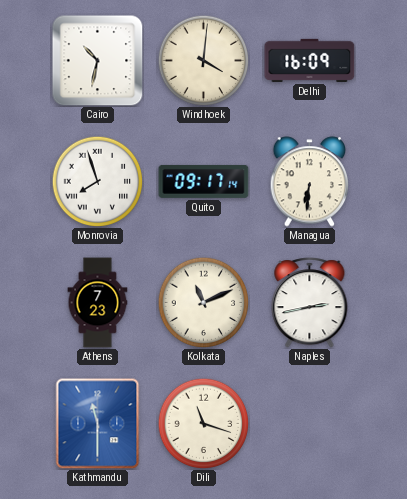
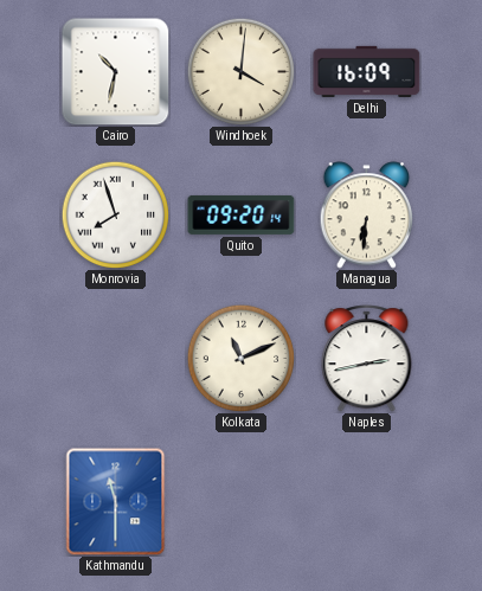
Quito: 09:17 -> 09:20 (242, 214)
Athens: 7:23 -> none (98, 303)
Dili: 11:18 -> none (203, 423)
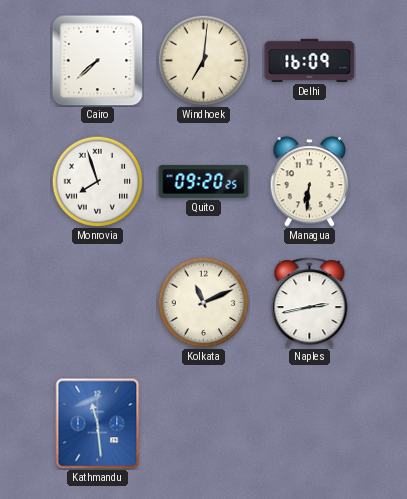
Cairo: 10:32 -> 7:38 (98, 61)
Windhoek: 4:01 -> 7:01 (203, 60)
Quito: 09:20:14 -> 09:20:25 (204, 181)
Kathmandu: 11:30 -> 11:29 (98, 424)
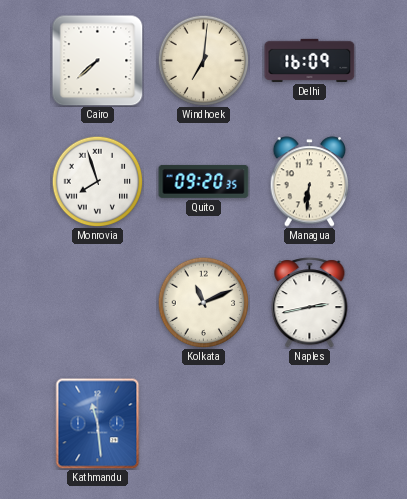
Quito: 09:20:25 -> 09:20:35 (204, 181)
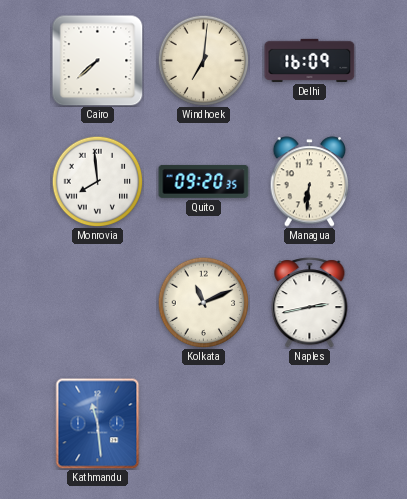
Monrovia: 7:57 -> 7:59 (97, 181)
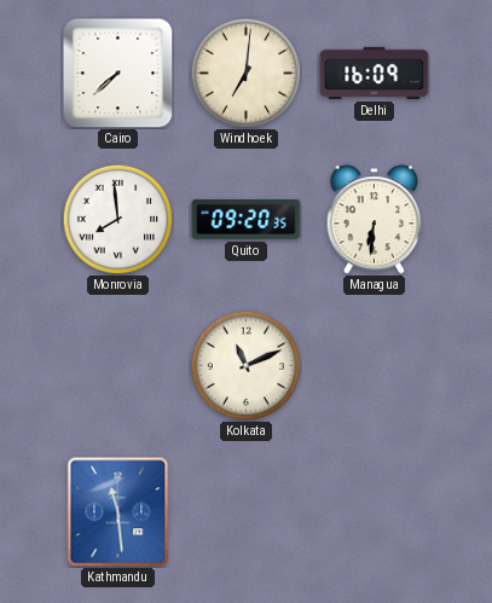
Naples: 2:43 -> none (310, 303)
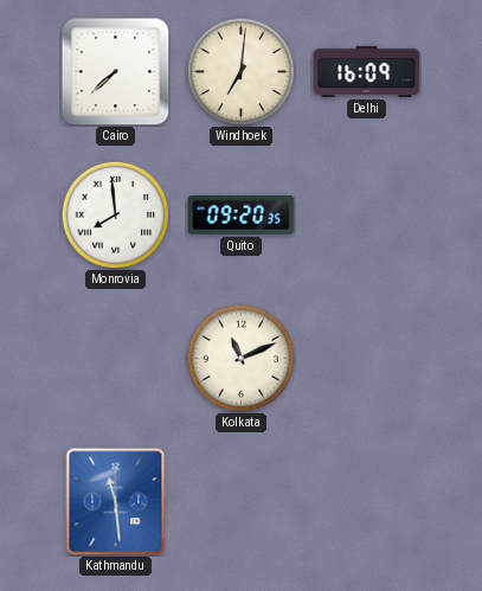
Managua: 6:31 -> none (375, 220)
